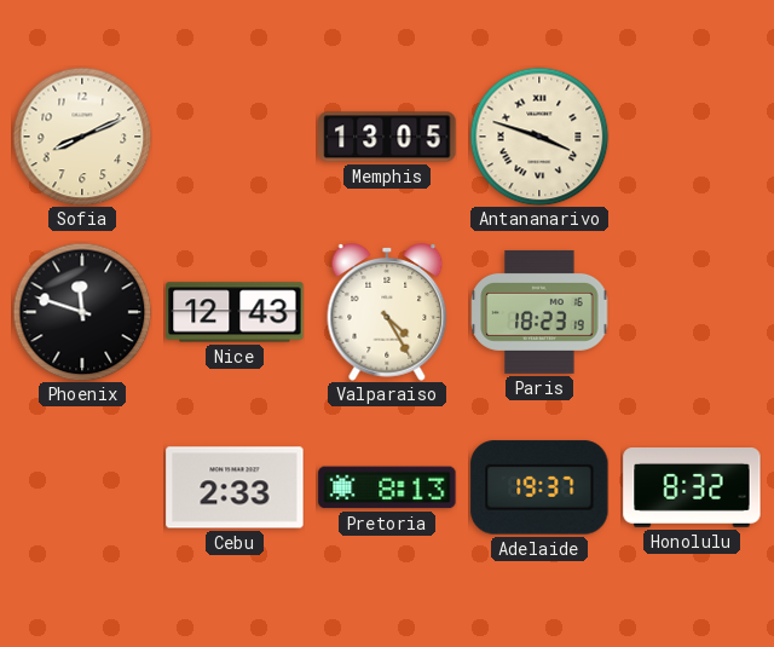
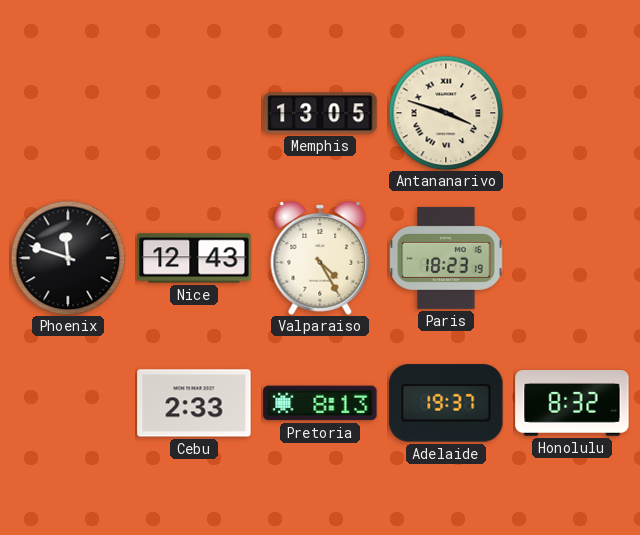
Sofia: 8:11 -> none (82, 137)
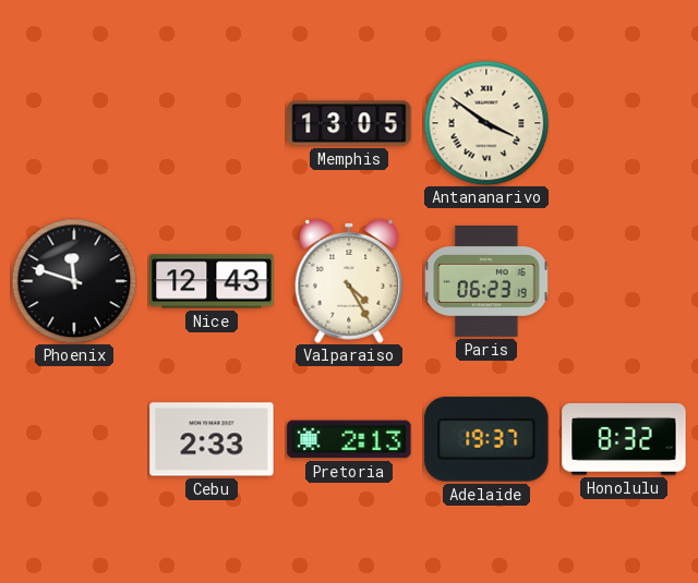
Antananarivo: 3:48 -> 3:51 (486, 123)
Paris: 18:23 -> 06:23 (486, 281)
Pretoria: 8:13 -> 2:13 (349, 439)
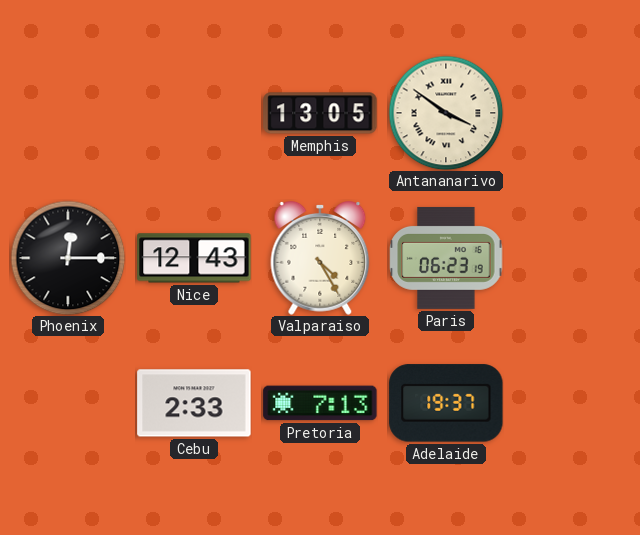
Phoenix: 11:48 -> 12:15 (68, 258)
Pretoria: 2:13 -> 7:13 (320, 403)
Honolulu: 8:32 -> none (624, 440)
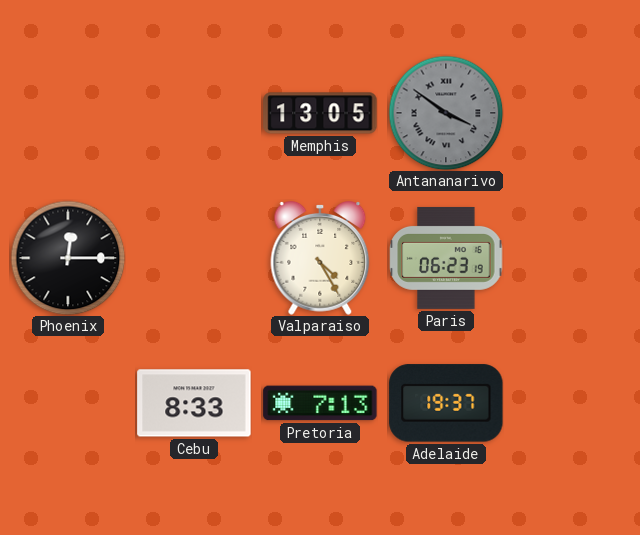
Antananarivo dial: cream -> grey (446, 113)
Nice: 12:43 -> none (194, 258)
Cebu: 2:33 -> 8:33 (194, 403)
